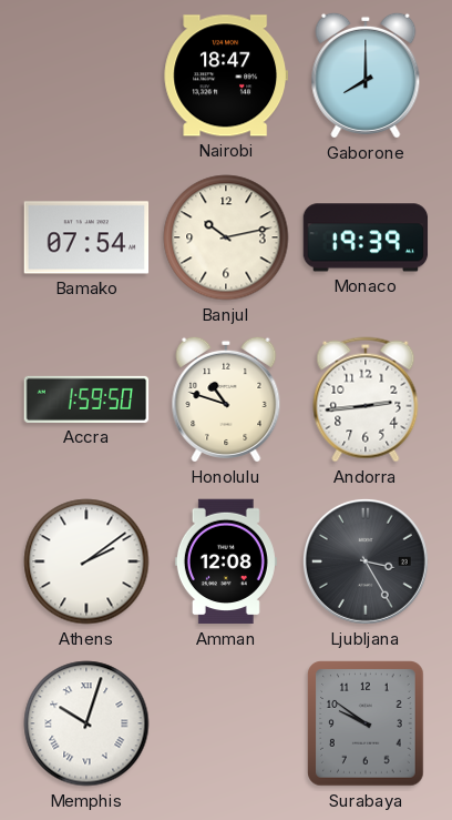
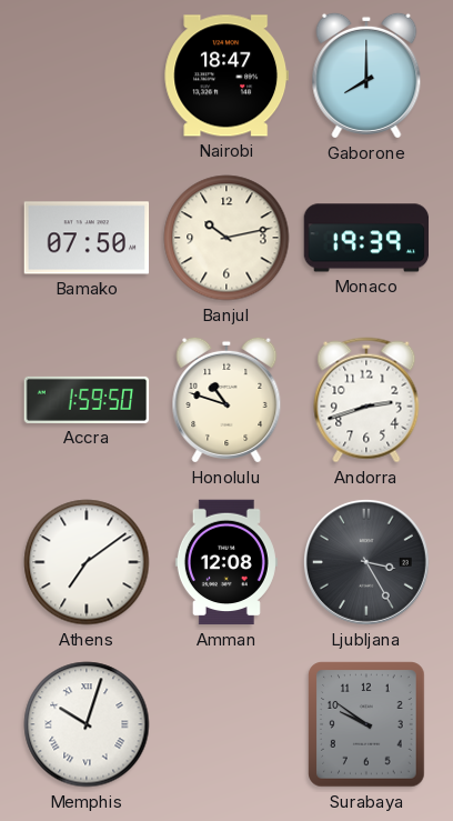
Bamako: 07:54 -> 07:50 (87, 238)
Andorra: 2:44 -> 2:42 (366, 400)
Athens: 2:09 -> 7:09 (87, 562)
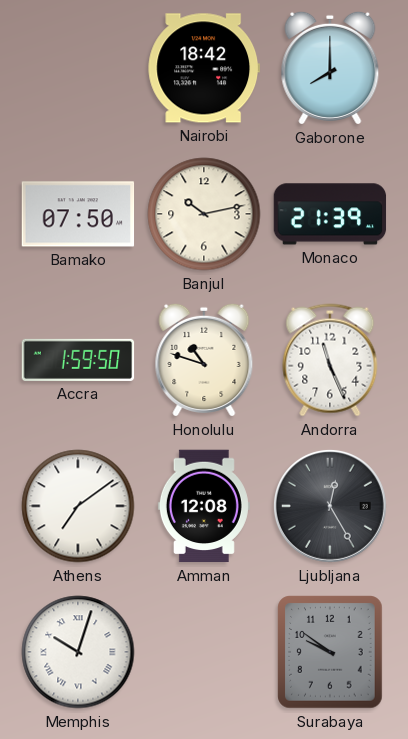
Nairobi: 18:47 -> 18:42 (203, 68)
Monaco: 19:39 -> 21:39 (330, 214)
Andorra: 2:42 -> 11:26 (330, 360)
Ljubljana: 3:25 -> 12:25 (330, 506)
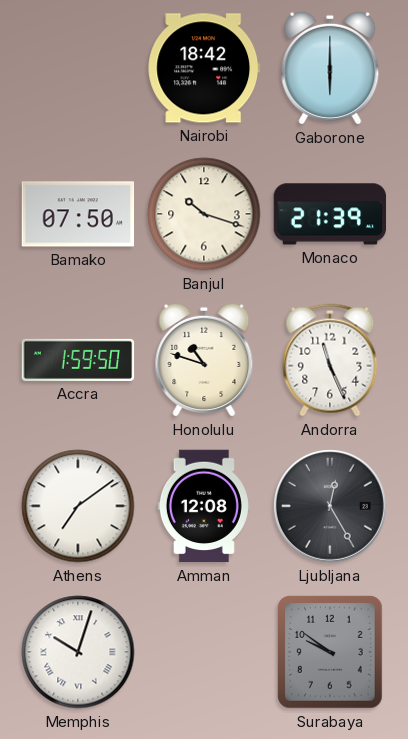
Gaborone: 8:00 -> 6:00 (330, 68)
Banjul: 10:13 -> 10:18 (204, 214)
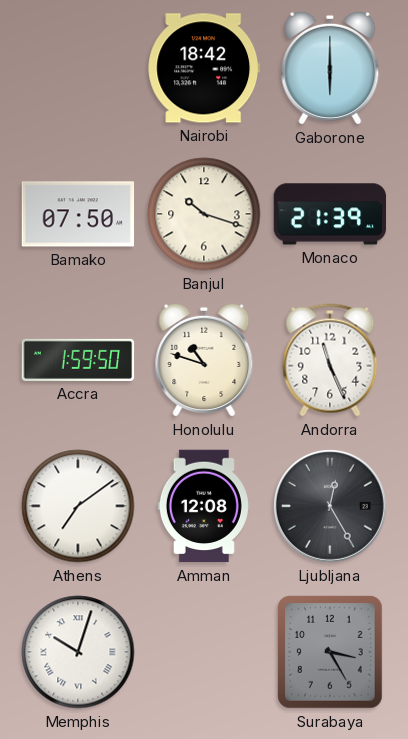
Surabaya: 9:51 -> 3:25 (330, 652)
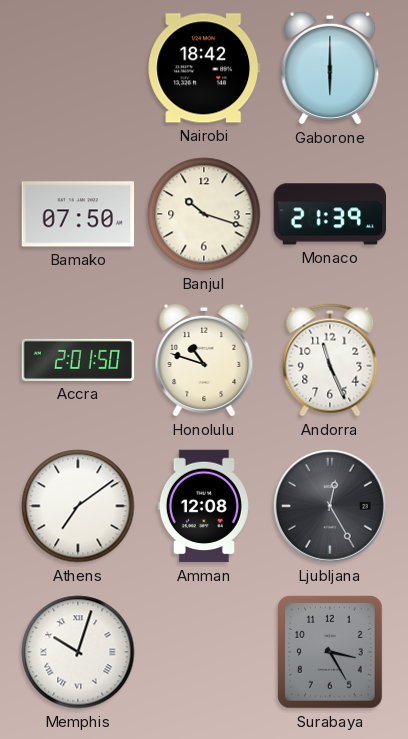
Accra: 1:59 -> 2:01 (78, 360)
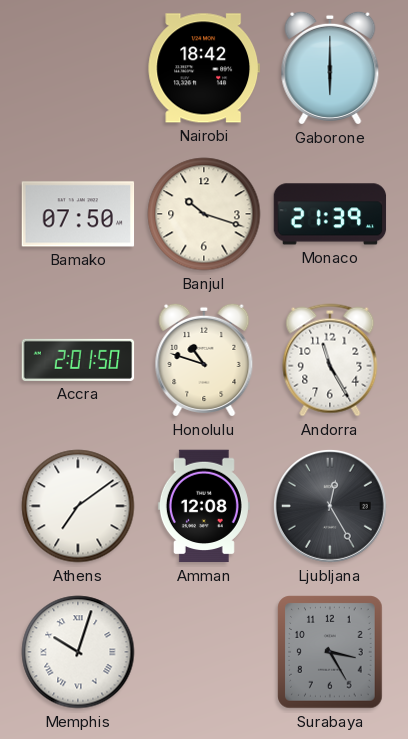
Andorra: 11:26 -> 11:25 (330, 360)
